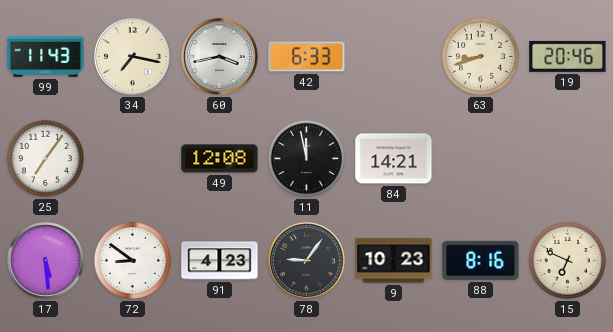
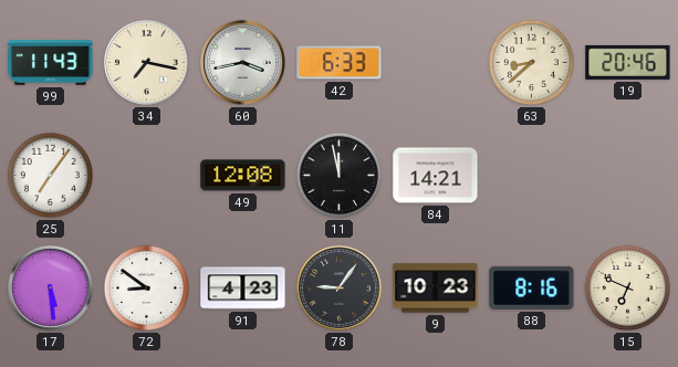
63: 8:42 -> 8:38 (531, 62)
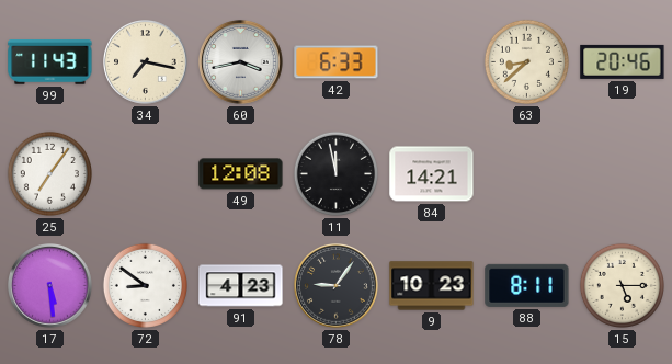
88: 8:16 -> 8:11 (527, 285)
15: 6:49 -> 5:15 (622, 285)
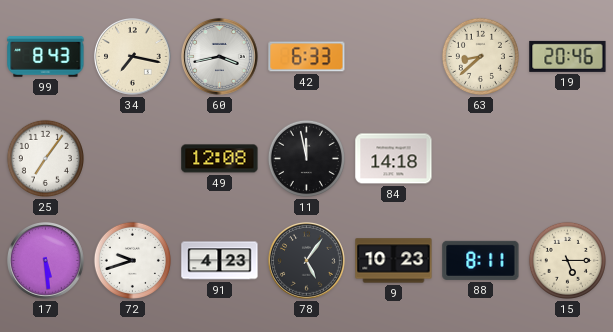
99: 11:43 -> 8:43 (46, 57)
84: 14:21 -> 14:18 (394, 159)
72: 8:51 -> 9:42 (132, 260)
78: 9:06 -> 5:06 (307, 261)
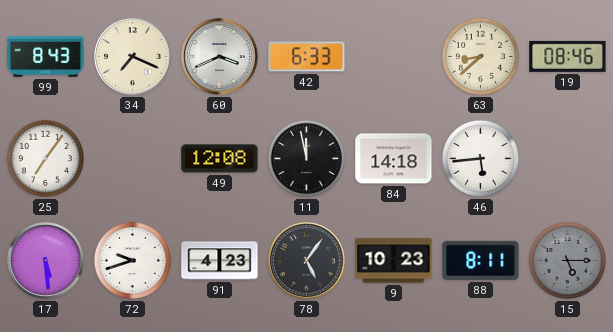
34: 7:17 -> 7:19 (133, 57)
60: 3:43 -> 3:41 (220, 57)
19: 20:46 -> 08:46 (568, 56)
46: none -> 5:44 (480, 158)
15 dial: cream -> grey (567, 260)
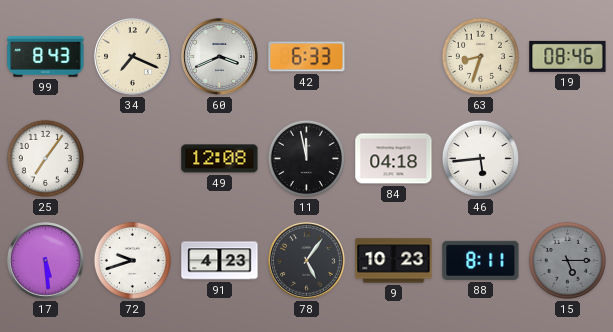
63: 8:38 -> 8:33 (480, 56)
84: 14:18 -> 04:18 (394, 159)
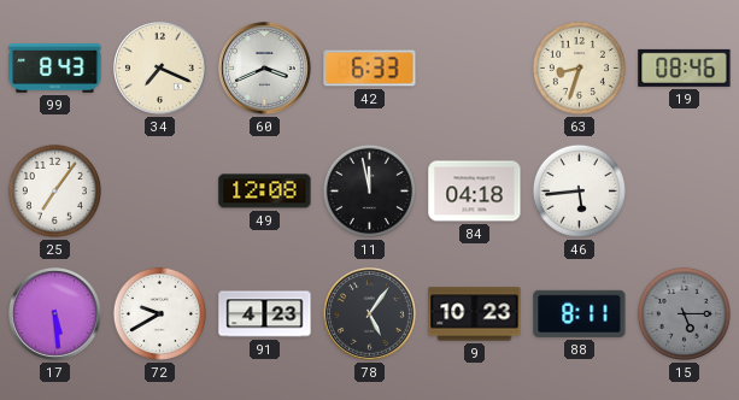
72: 9:42 -> 9:40 (159, 313)
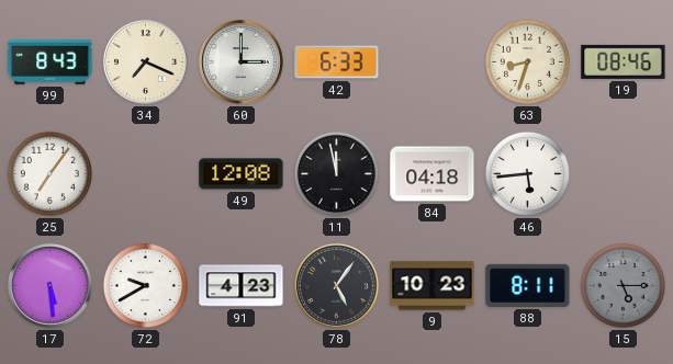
60: 3:41 -> 3:00 (242, 62)
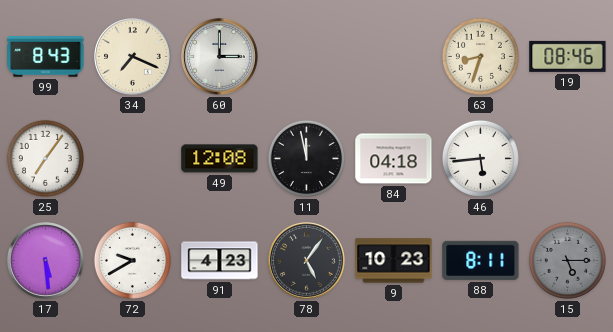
42: 6:33 -> none (337, 62)
